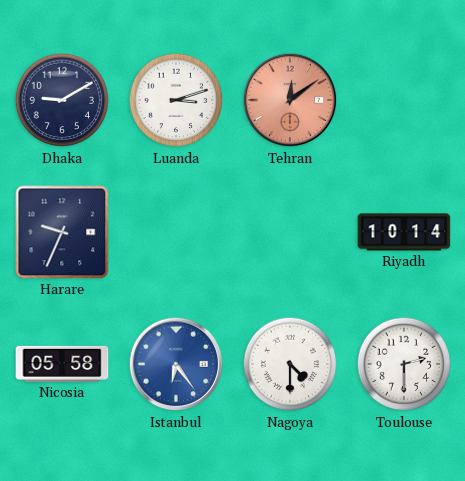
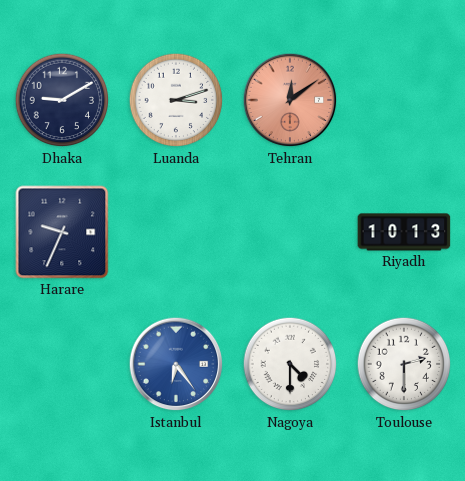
Riyadh: 10:14 -> 10:13 (404, 232)
Nicosia: 05:58 -> none (62, 364)
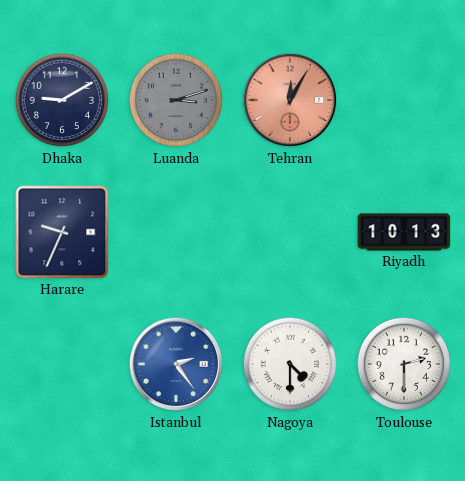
Luanda dial: white -> grey (176, 100)
Tehran: 12:09 -> 12:05 (290, 100)
Istanbul: 6:24 -> 2:24 (176, 364)
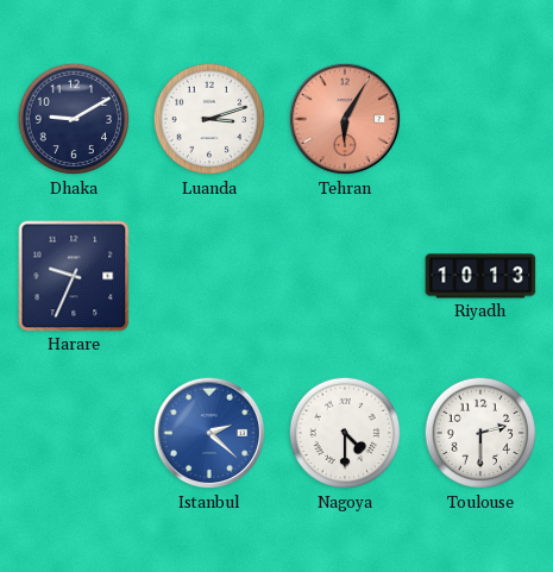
Luanda dial: grey -> white (209, 119)
Tehran: 12:05 -> 6:05 (345, 119)
Istanbul: 2:24 -> 2:22 (209, 433)
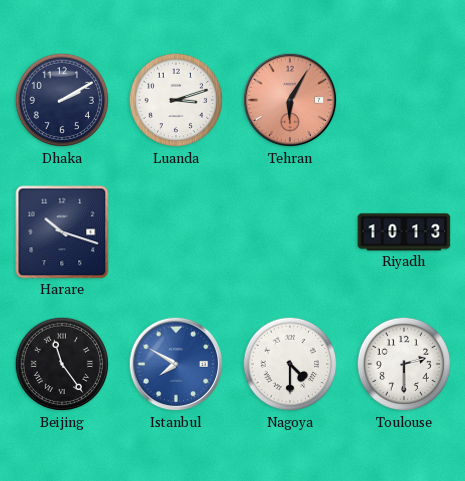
Dhaka: 9:10 -> 2:10 (62, 100)
Harare: 9:34 -> 10:18 (62, 232)
Beijing: none -> 11:24 (62, 364)
Istanbul: 2:22 -> 7:50 (176, 364)
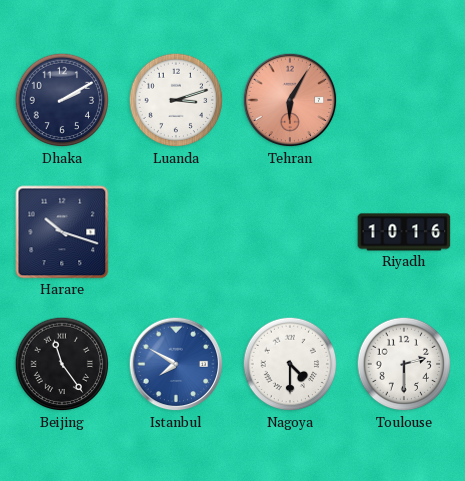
Riyadh: 10:13 -> 10:16 (404, 232)
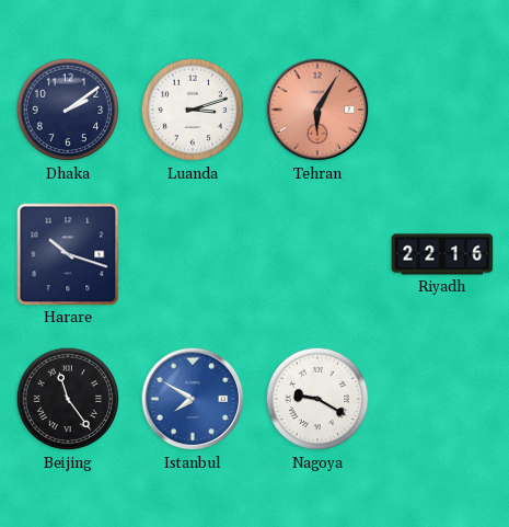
Dhaka: 2:10 -> 2:09 (68, 110)
Riyadh: 10:16 -> 22:16 (442, 254)
Nagoya: 4:30 -> 9:20 (317, 399)
Toulouse: 2:30 -> none (404, 364)
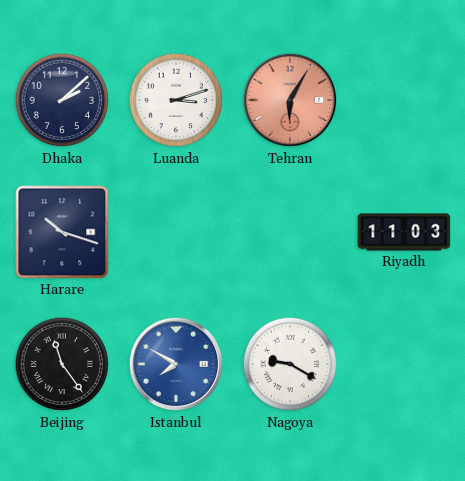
Dhaka: 2:09 -> 2:08 (62, 100)
Riyadh: 22:16 -> 11:03 (404, 232)
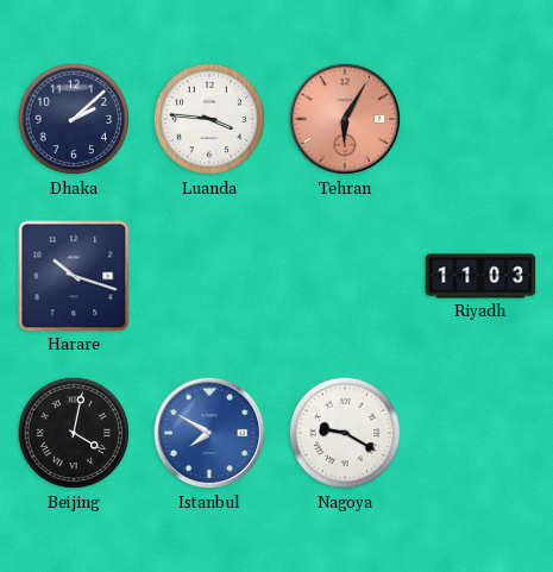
Luanda: 3:12 -> 3:46 (209, 119)
Beijing: 11:24 -> 4:02 (74, 433)
